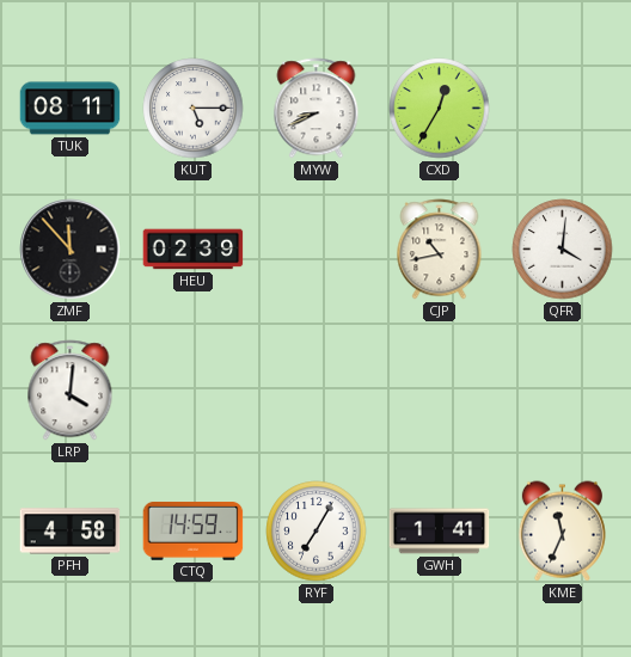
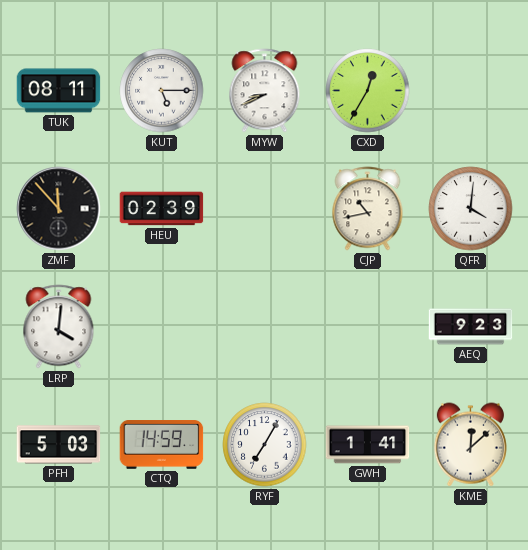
AEQ: none -> 9:23 (471, 327)
PFH: 4:58 -> 5:03 (59, 445)
KME: 11:34 -> 12:08 (470, 445)
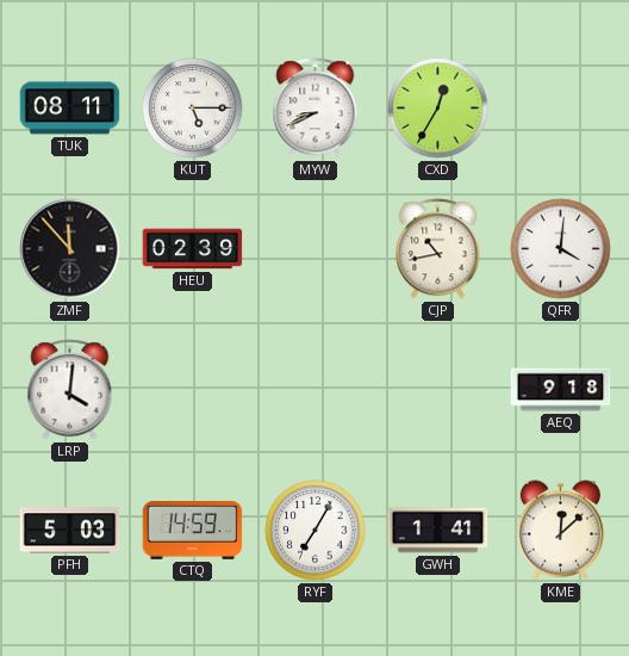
AEQ: 9:23 -> 9:18 (561, 390)
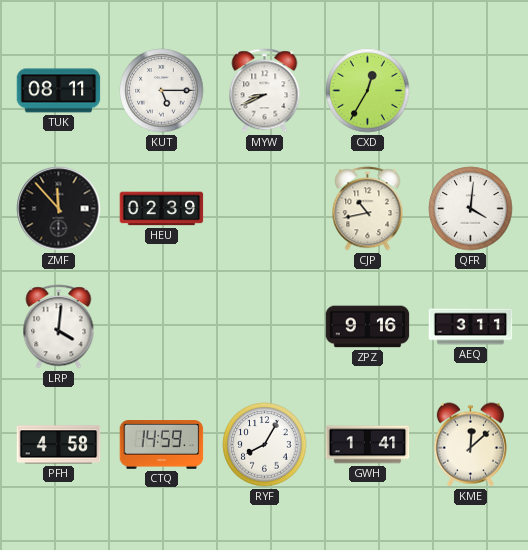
ZPZ: none -> 9:16 (368, 327)
AEQ: 9:18 -> 3:11 (471, 327)
PFH: 5:03 -> 4:58 (59, 445)
RYF: 7:05 -> 8:05 (265, 445)
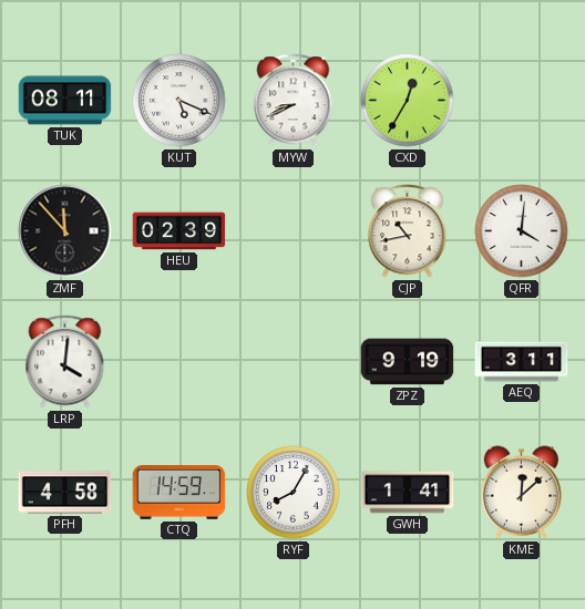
KUT: 5:15 -> 5:19 (179, 101)
ZPZ: 9:16 -> 9:19 (408, 362)
